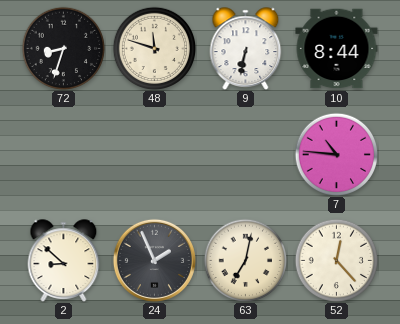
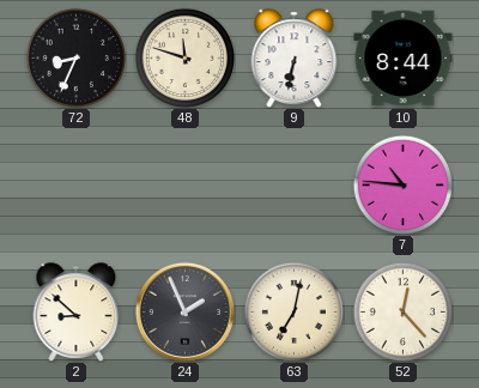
72: 8:33 -> 8:34 (75, 57)
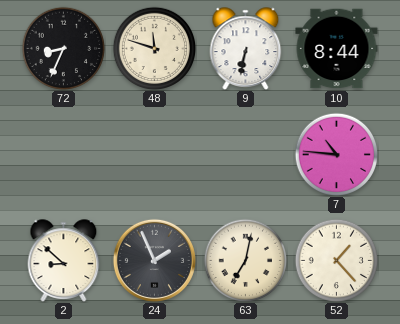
52: 12:23 -> 1:23 (336, 260)
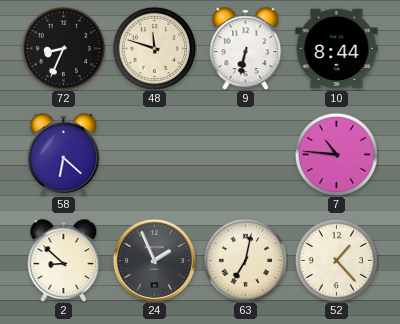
58: none -> 6:22 (64, 155)
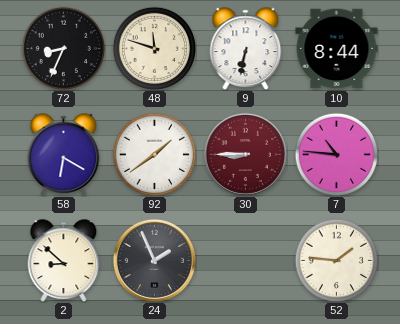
58: 6:22 -> 6:20 (64, 155)
92: none -> 1:39 (154, 154)
30: none -> 8:45 (245, 154)
63: 7:02 -> none (245, 260)
52: 1:23 -> 1:46 (336, 260)
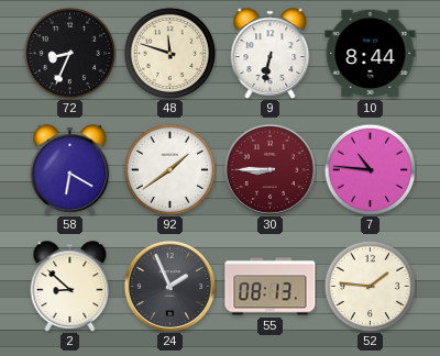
55: none -> 08:13 (271, 287)
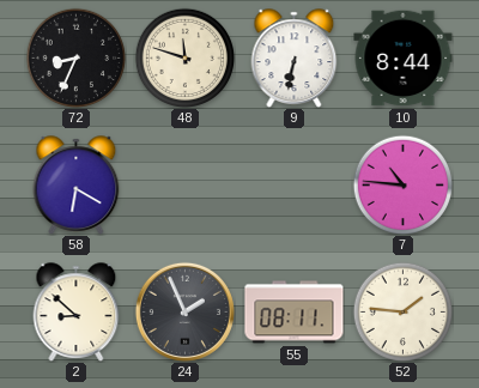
92: 1:39 -> none (169, 169)
30: 8:45 -> none (269, 169)
55: 08:13 -> 08:11 (295, 313)
